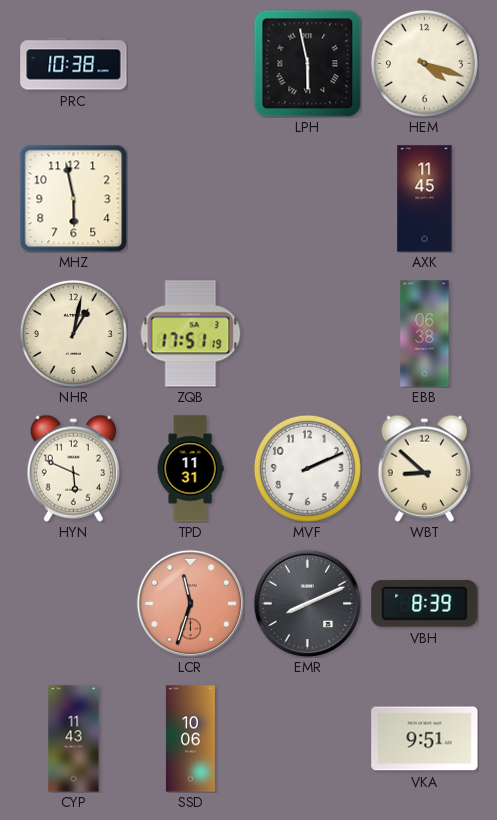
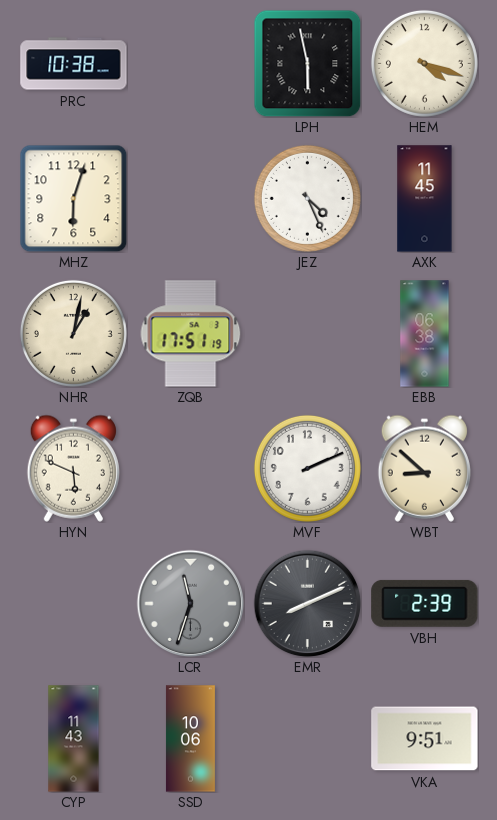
MHZ: 5:58 -> 6:03 (73, 198)
JEZ: none -> 4:26 (307, 198)
TPD: 11:31 -> none (190, 469)
LCR dial: salmon -> grey (190, 603)
VBH: 8:39 -> 2:39 (425, 603)
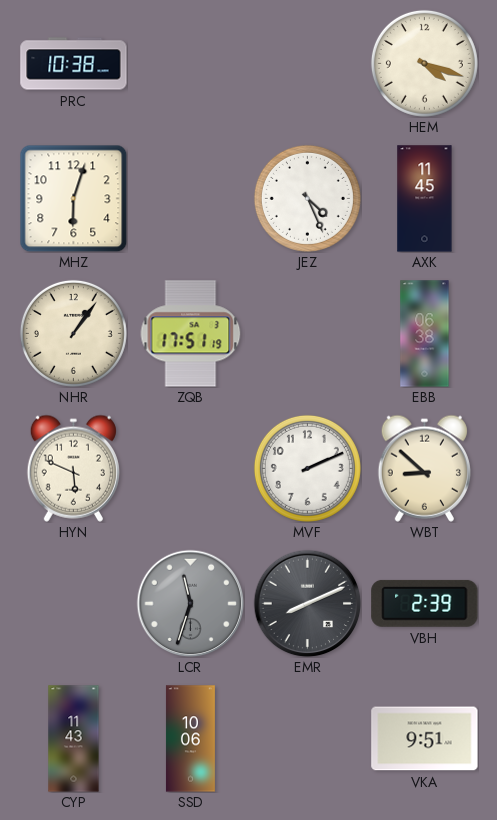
LPH: 5:58 -> none (307, 63)
NHR: 1:02 -> 1:06 (73, 333)
